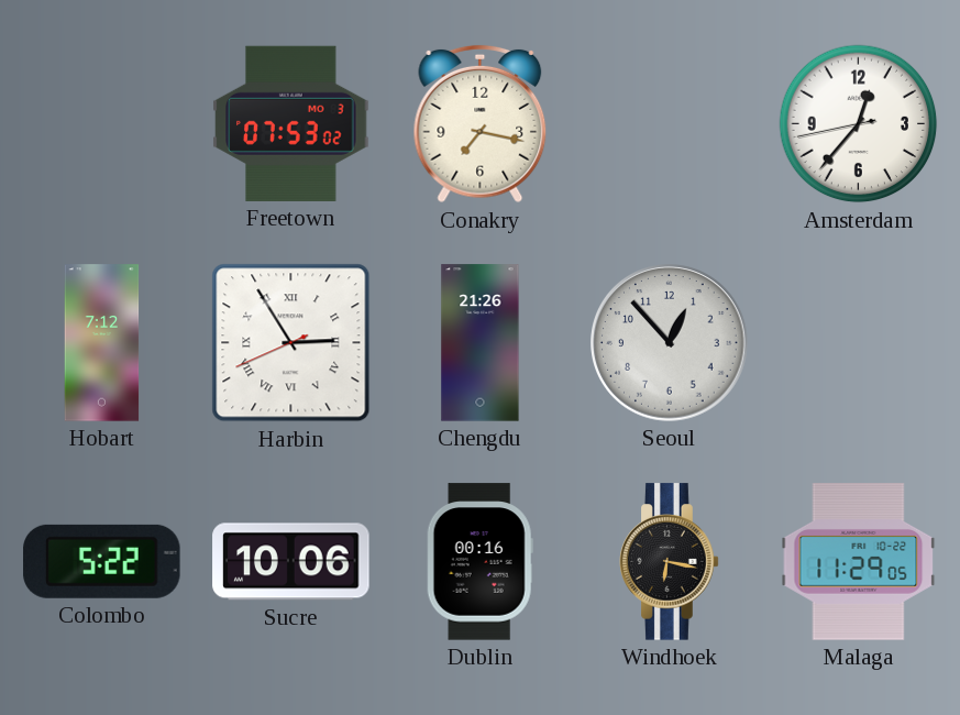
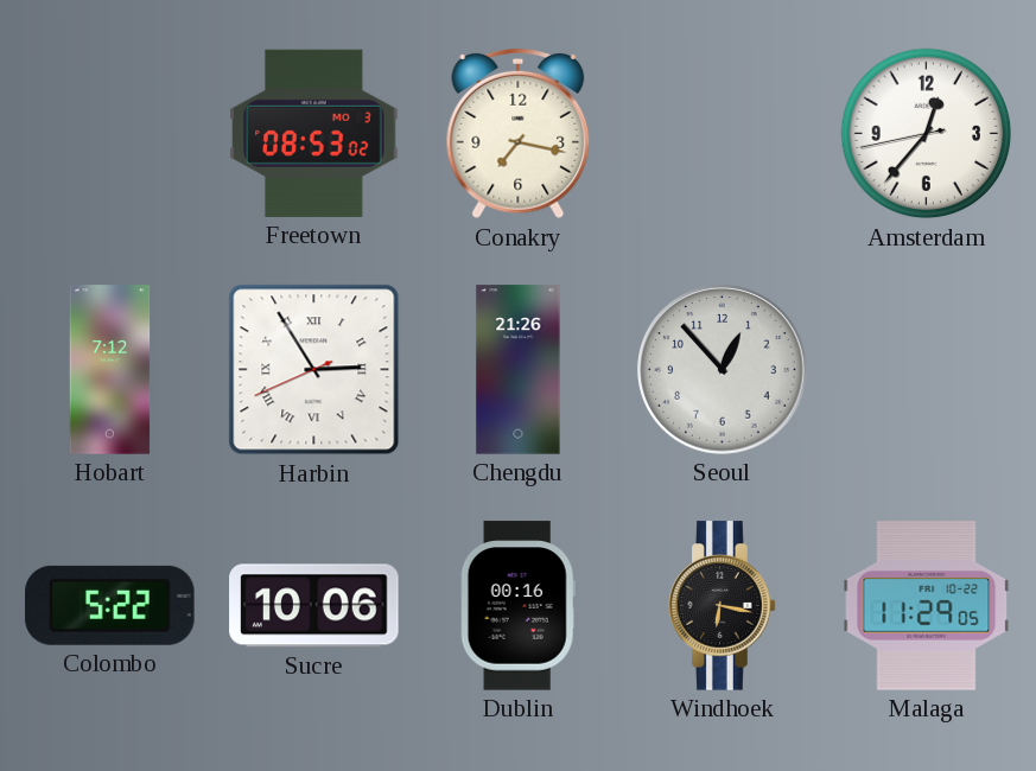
Freetown: 07:53 -> 08:53 (314, 133)
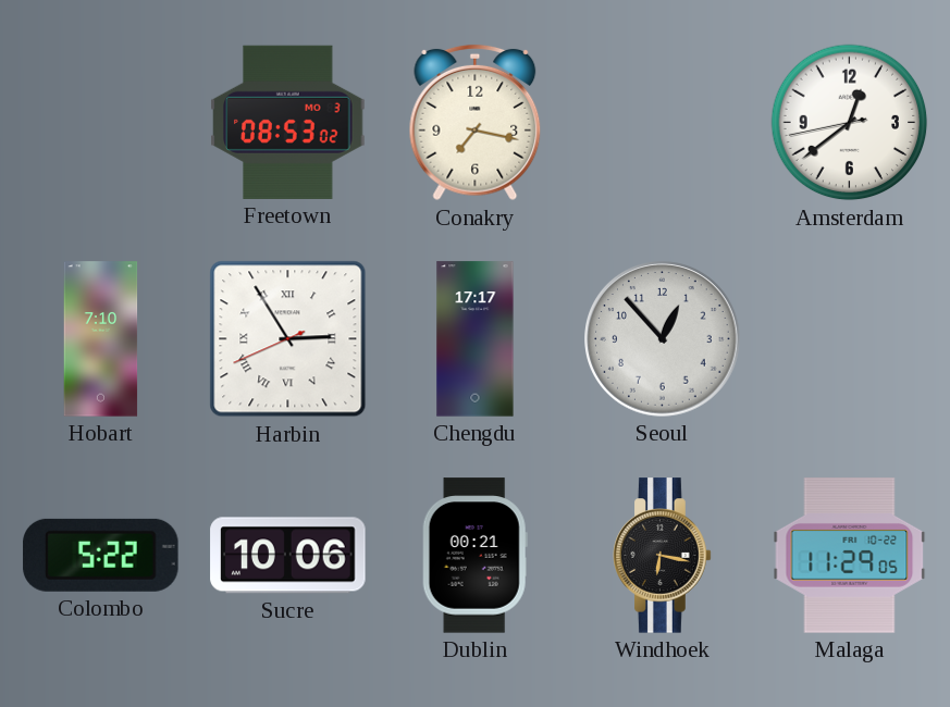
Amsterdam: 12:36 -> 12:38 (850, 123)
Hobart: 7:12 -> 7:10 (101, 339)
Chengdu: 21:26 -> 17:17 (476, 339)
Dublin: 00:16 -> 00:21 (474, 556)
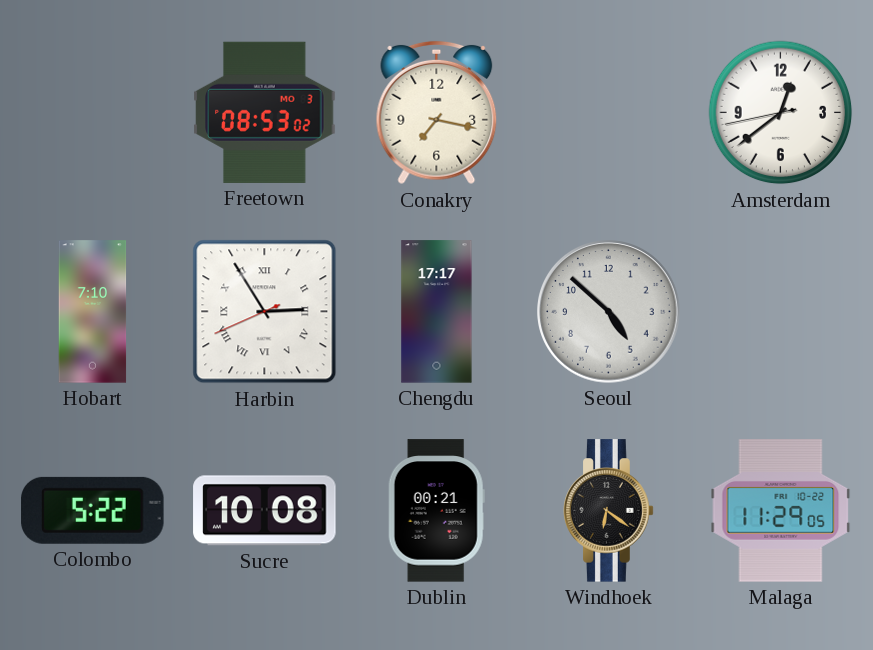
Seoul: 12:53 -> 4:52 (609, 312)
Sucre: 10:06 -> 10:08 (265, 511)
Windhoek: 6:17 -> 6:21 (609, 511)
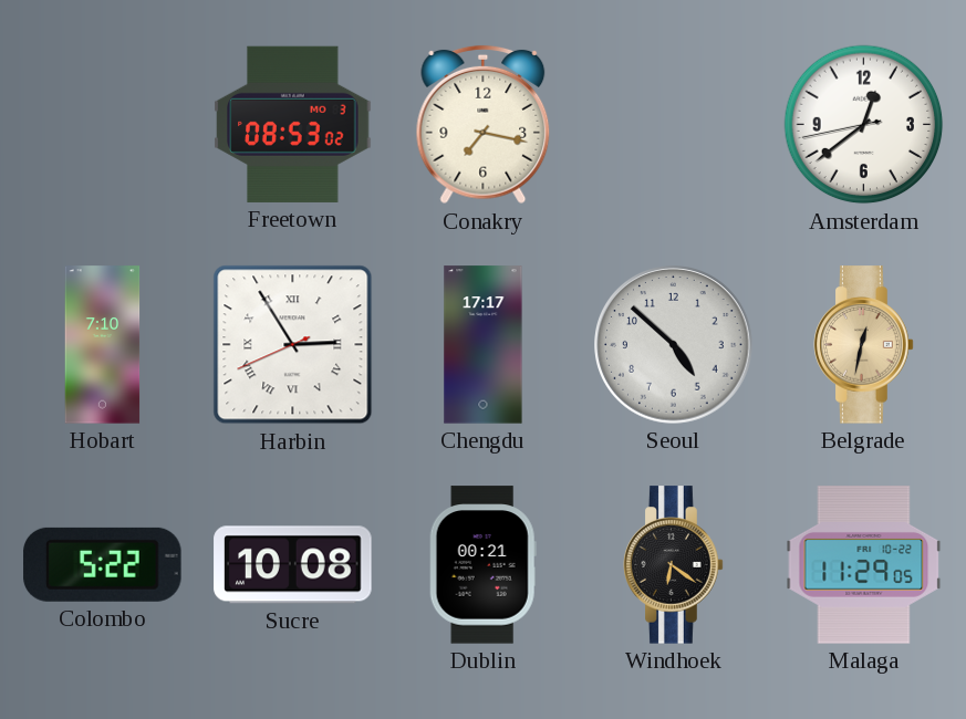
Belgrade: none -> 12:32 (864, 345)
